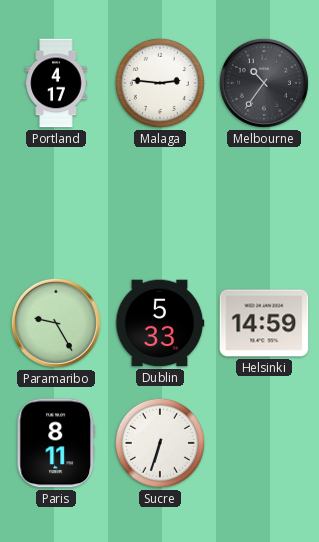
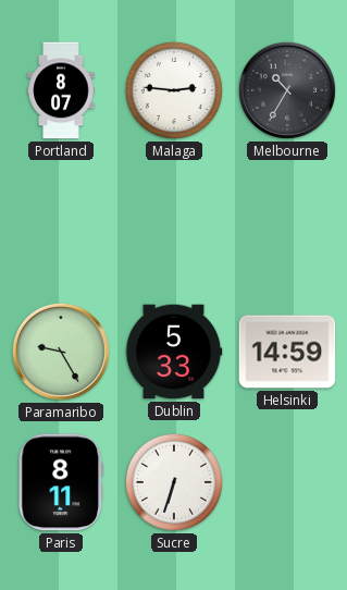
Portland: 4:17 -> 8:07 (61, 90)
Melbourne: 10:36 -> 10:35 (287, 90)
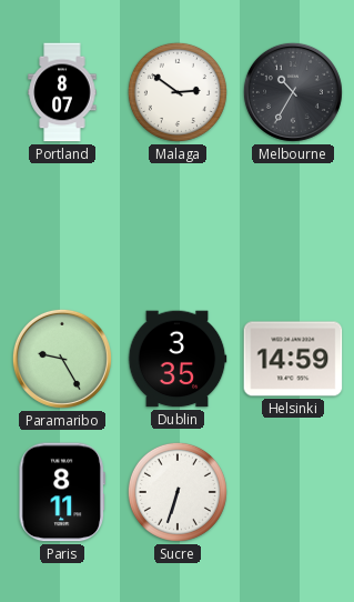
Malaga: 2:46 -> 2:51 (178, 92)
Dublin: 5:33 -> 3:35 (178, 359)
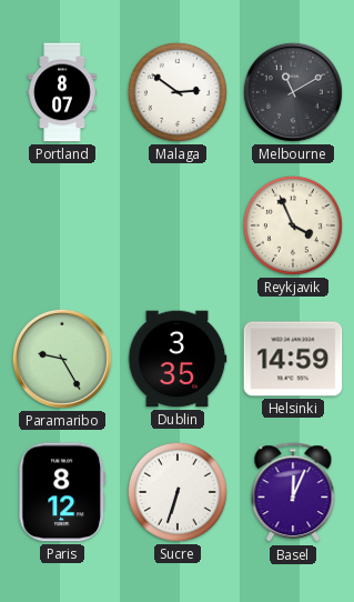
Melbourne: 10:35 -> 11:10 (293, 92)
Reykjavik: none -> 3:56 (293, 225)
Paris: 8:11 -> 8:12 (62, 492)
Basel: none -> 12:04 (293, 493)
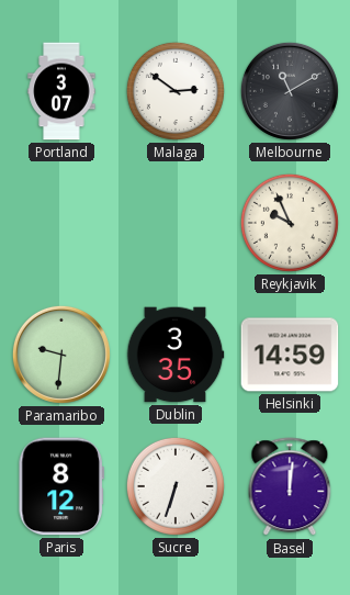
Portland: 8:07 -> 3:07 (61, 91)
Reykjavik: 3:56 -> 9:56 (290, 223)
Paramaribo: 9:25 -> 9:31 (61, 355)
Basel: 12:04 -> 12:01 (290, 487)
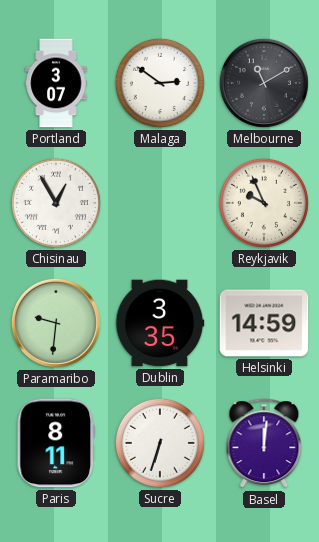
Chisinau: none -> 12:55 (56, 203)
Paris: 8:12 -> 8:11 (56, 443)
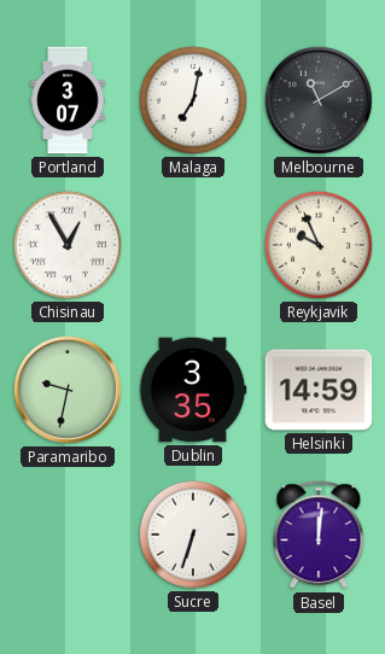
Malaga: 2:51 -> 7:02 (193, 100)
Paramaribo: 9:31 -> 9:32 (68, 390)
Paris: 8:11 -> none (56, 443)
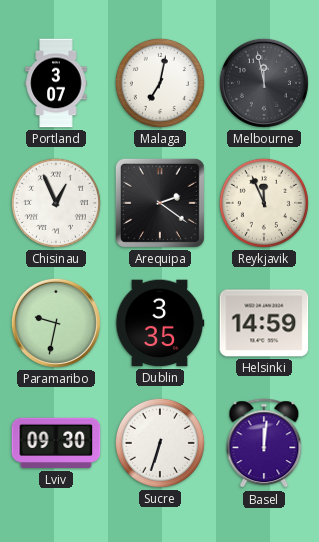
Melbourne: 11:10 -> 11:58 (264, 83)
Chisinau: 12:55 -> 12:56 (56, 203)
Arequipa: none -> 2:21 (160, 203)
Reykjavik: 9:56 -> 11:56 (264, 203)
Lviv: none -> 09:30 (56, 443)
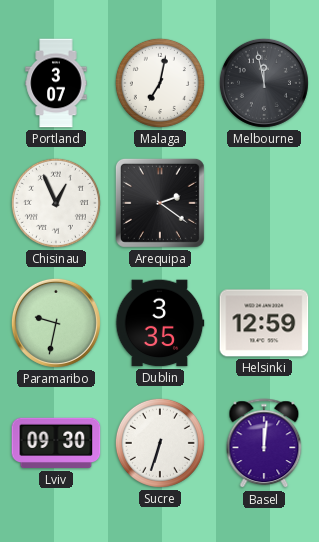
Reykjavik: 11:56 -> none (264, 203)
Helsinki: 14:59 -> 12:59 (264, 323)
